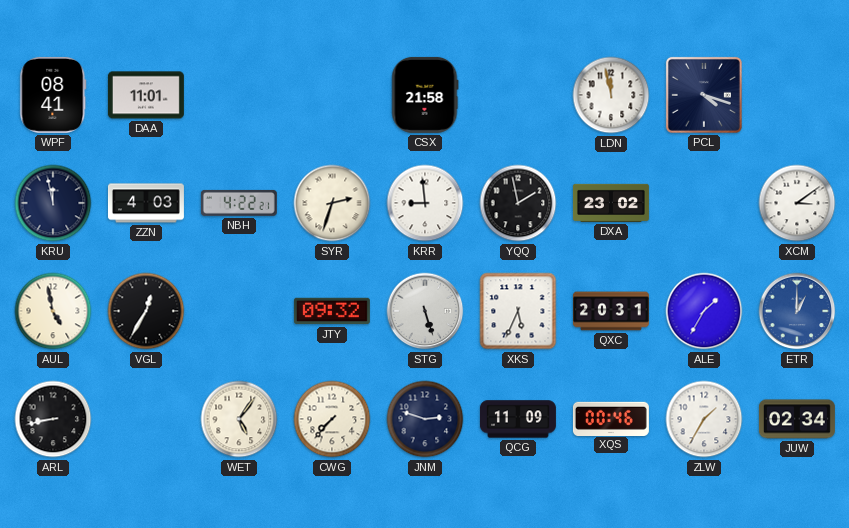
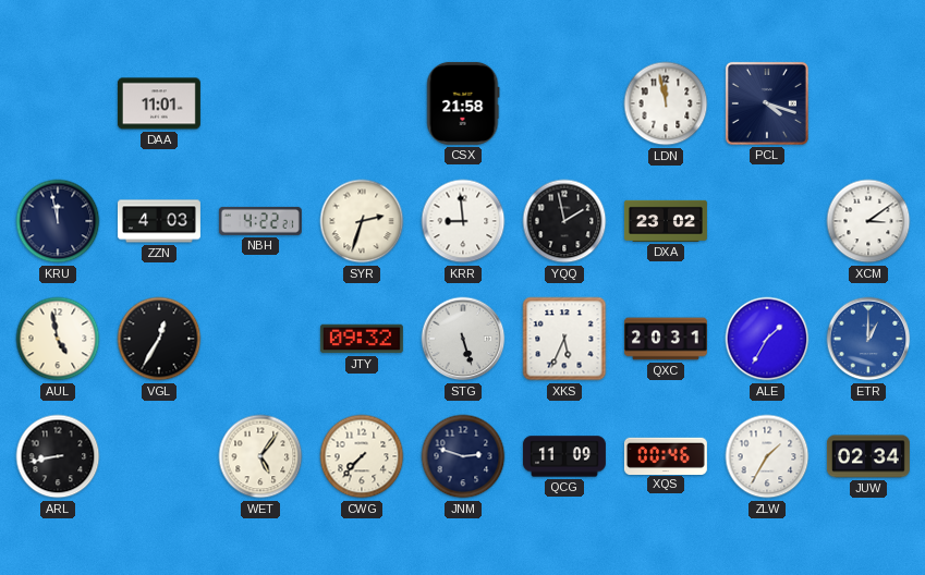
WPF: 08:41 -> none (53, 95)
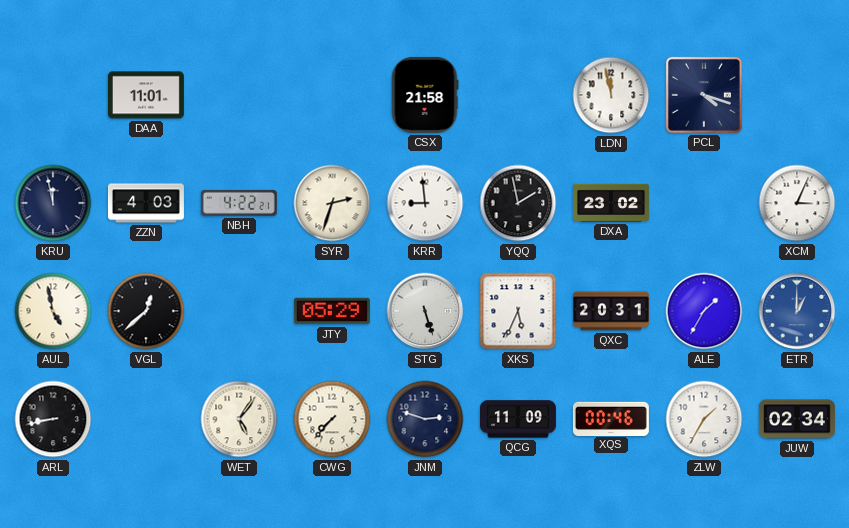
XCM: 3:09 -> 3:04 (797, 203)
VGL: 12:35 -> 12:38 (146, 311)
JTY: 09:32 -> 05:29 (332, 311)
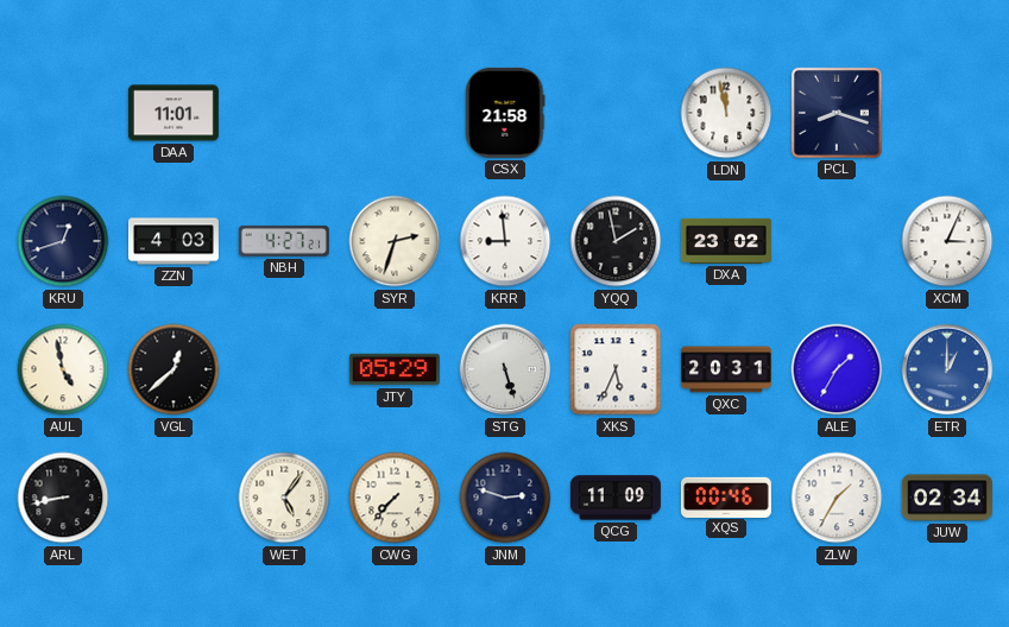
PCL: 4:18 -> 8:18 (837, 113)
KRU: 11:58 -> 12:42 (63, 241)
NBH: 4:22 -> 4:27 (284, 241)
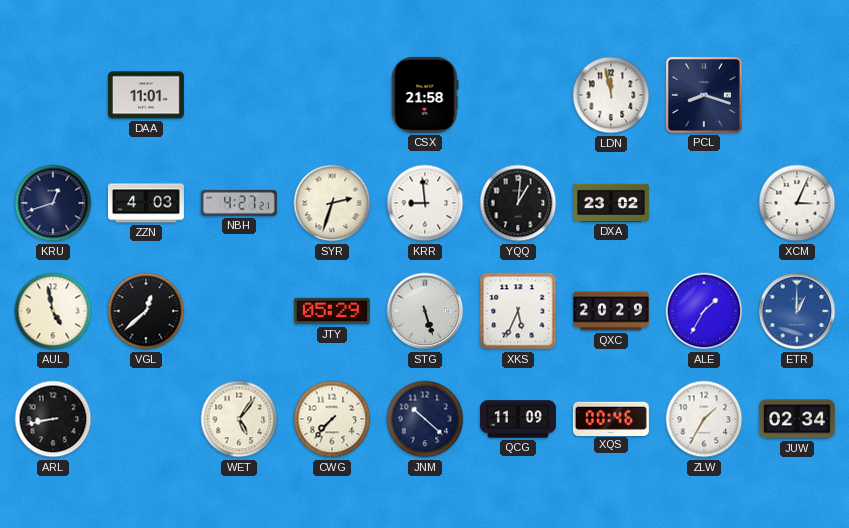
YQQ: 1:58 -> 1:01 (518, 203)
QXC: 20:31 -> 20:29 (611, 311)
JNM: 2:48 -> 10:22 (425, 419)
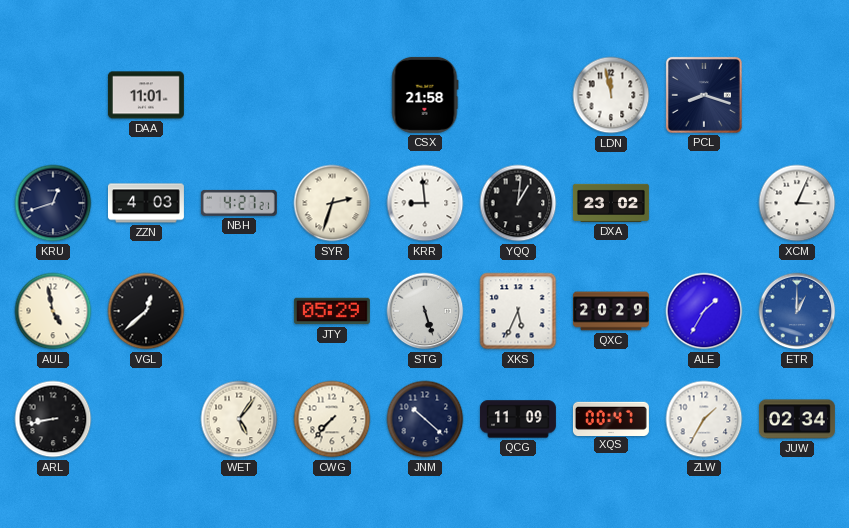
XQS: 00:46 -> 00:47 (611, 418)
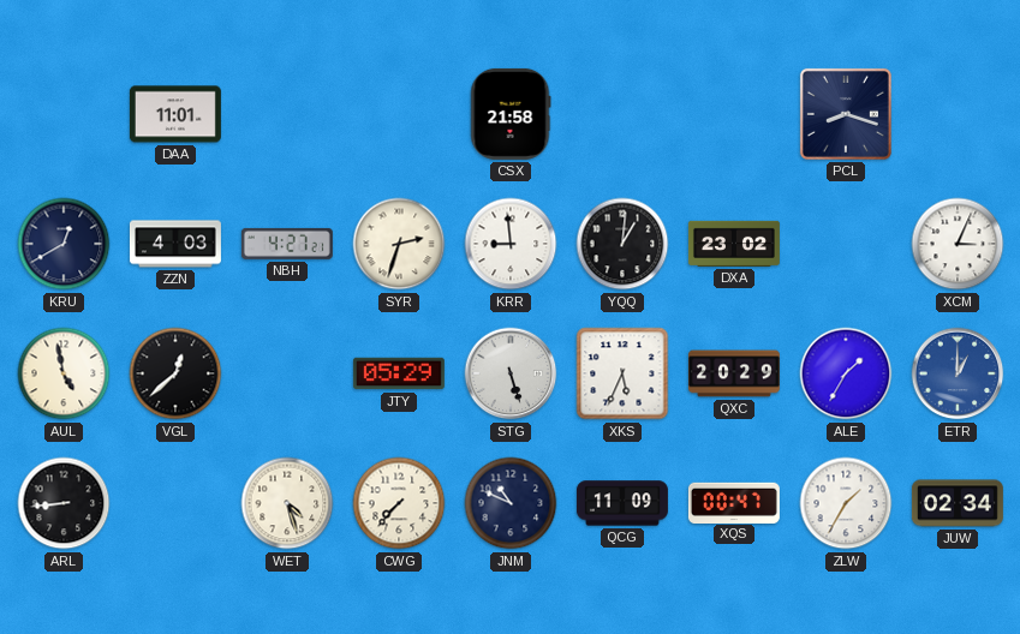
LDN: 11:58 -> none (611, 95)
KRU: 12:42 -> 12:40 (64, 244)
ARL: 8:43 -> 8:44 (64, 503)
WET: 5:06 -> 4:27 (287, 503)
JNM: 10:22 -> 10:49 (511, 503)
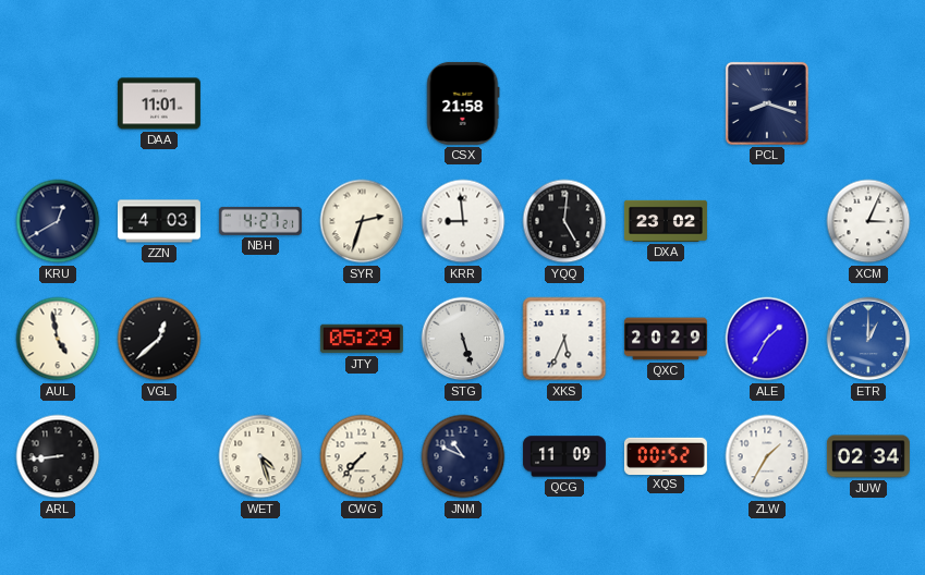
YQQ: 1:01 -> 5:01 (564, 221)
XQS: 00:47 -> 00:52 (666, 455)
